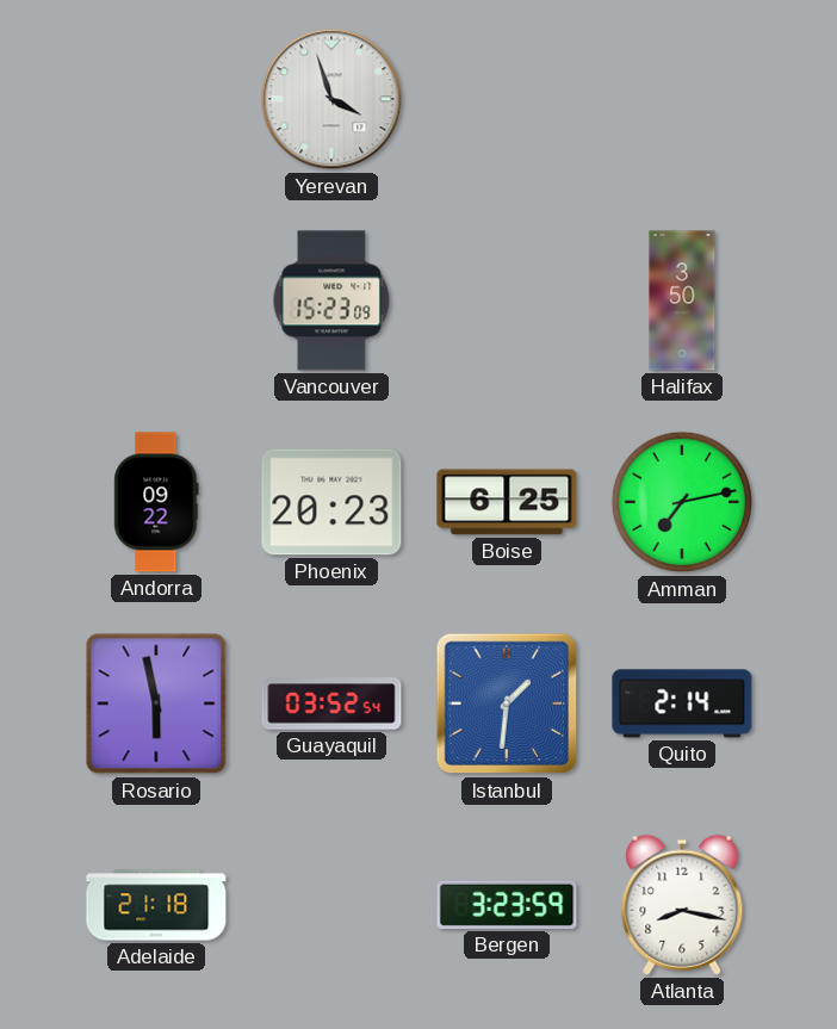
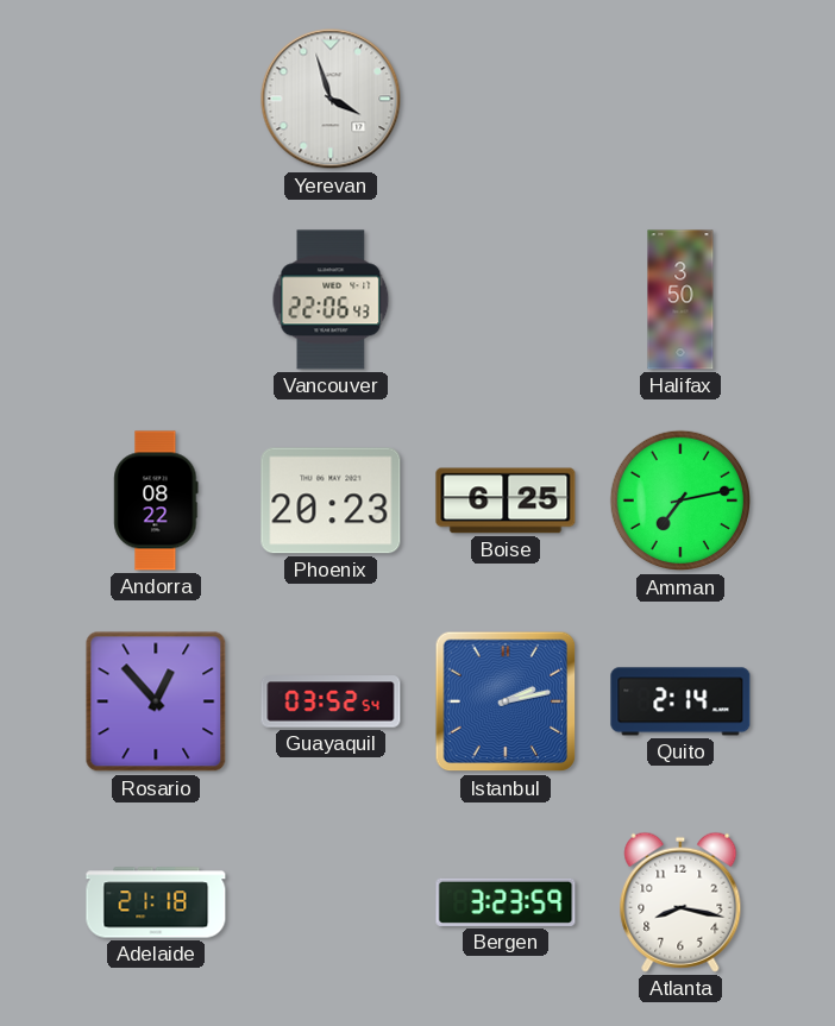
Vancouver: 15:23 -> 22:06 (331, 300)
Andorra: 09:22 -> 08:22 (156, 501)
Rosario: 5:58 -> 12:53 (156, 701)
Istanbul: 1:31 -> 2:13 (506, 701)
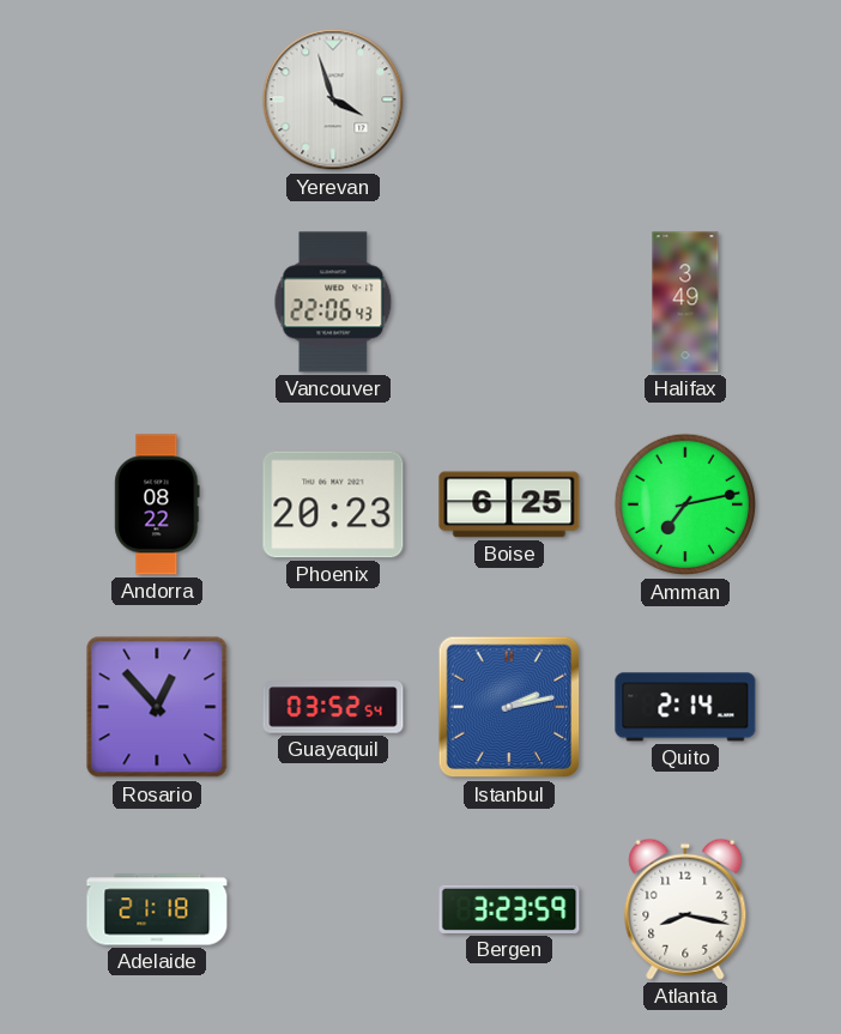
Halifax: 3:50 -> 3:49 (685, 302)
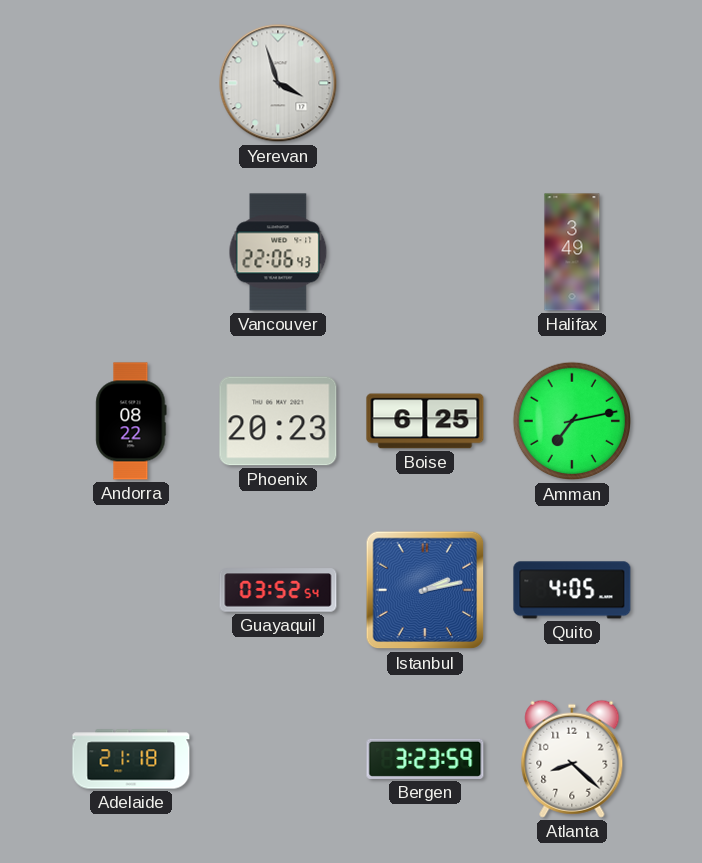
Rosario: 12:53 -> none (157, 707)
Quito: 2:14 -> 4:05 (572, 590)
Atlanta: 8:17 -> 8:22 (572, 759)
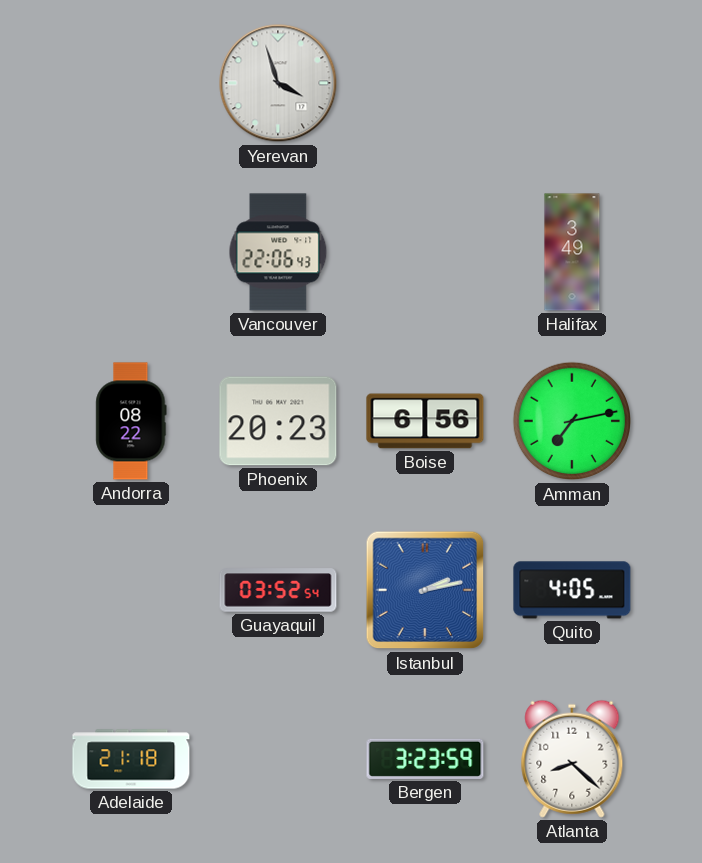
Boise: 6:25 -> 6:56 (425, 421)
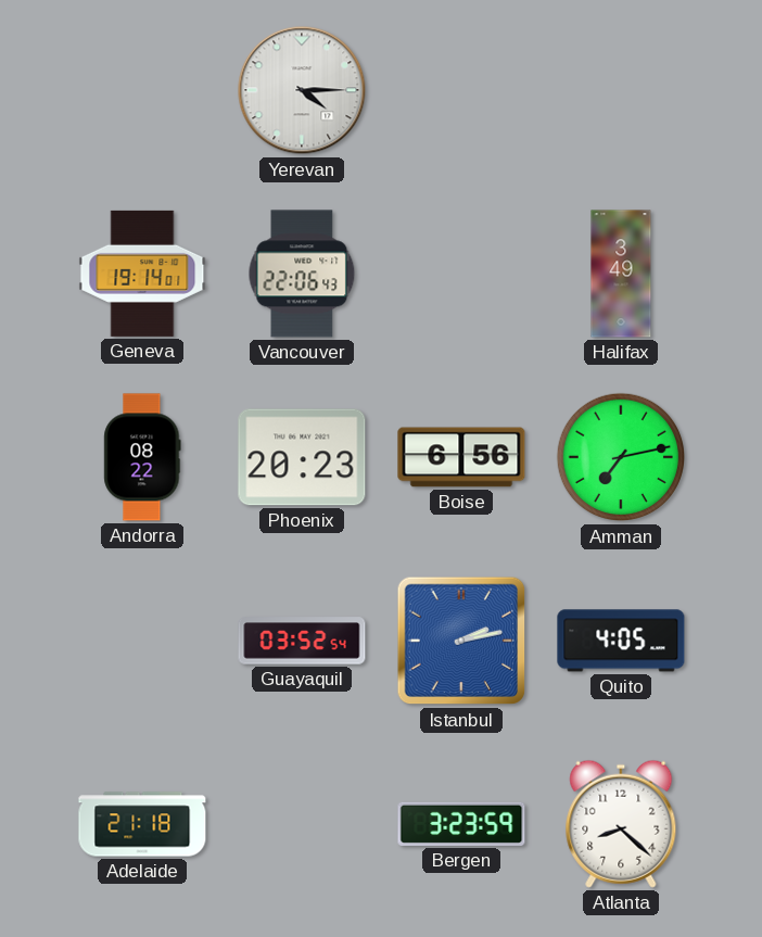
Yerevan: 3:57 -> 4:15 (302, 90)
Geneva: none -> 19:14 (142, 274)
